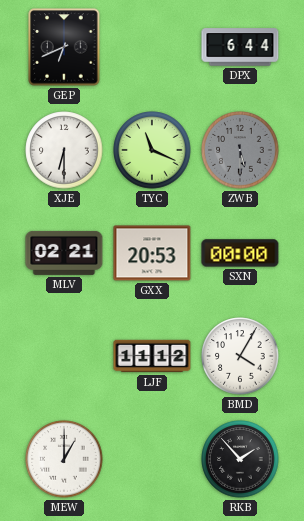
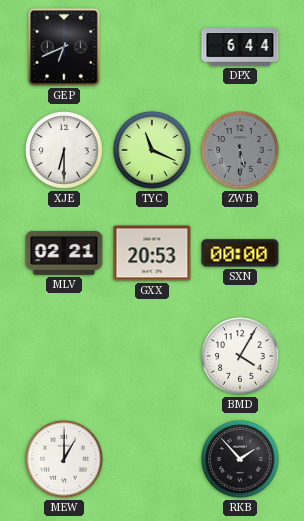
LJF: 11:12 -> none (152, 356)
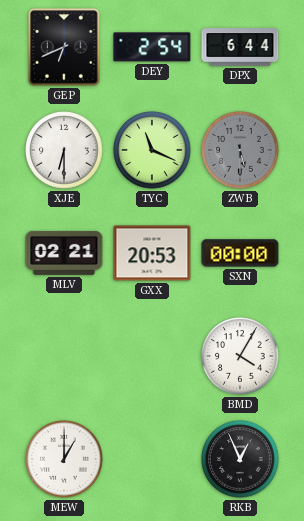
DEY: none -> 2:54 (152, 47)
RKB: 1:53 -> 12:56 (240, 459)
